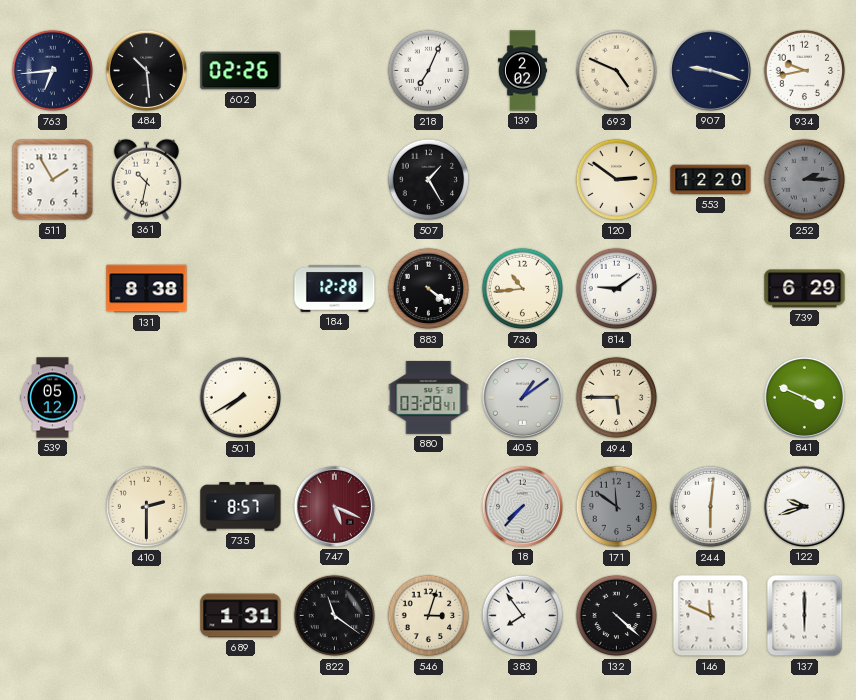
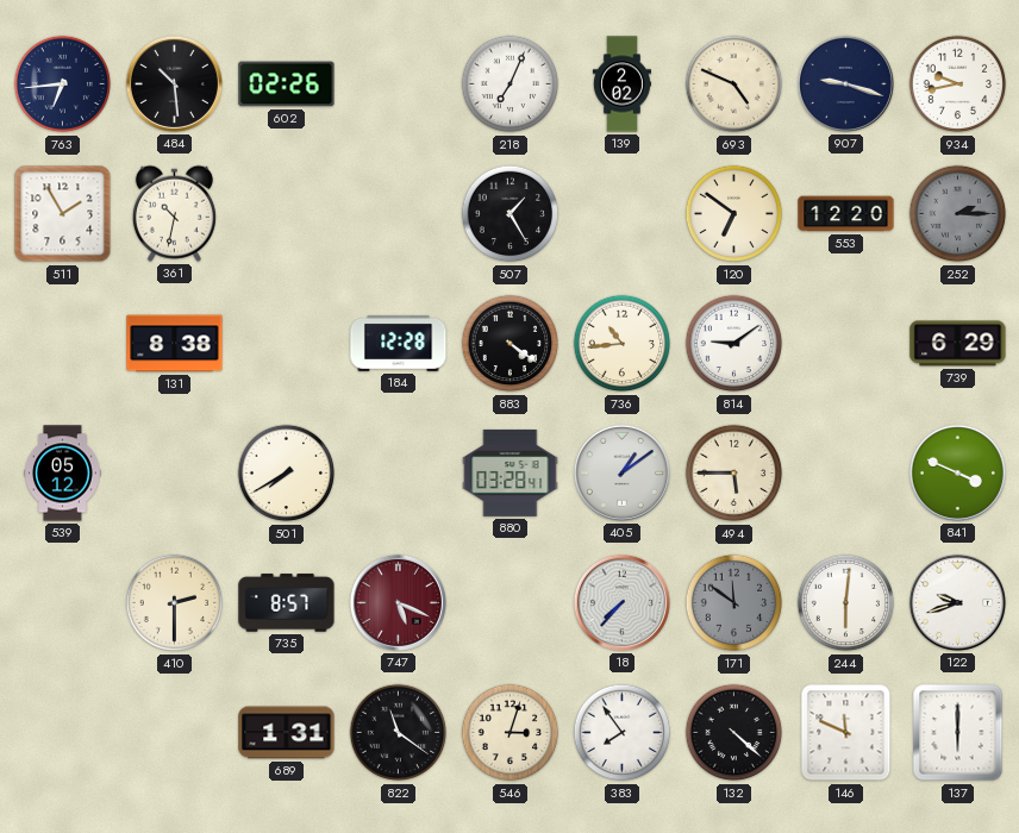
120: 2:51 -> 6:51 (734, 214)
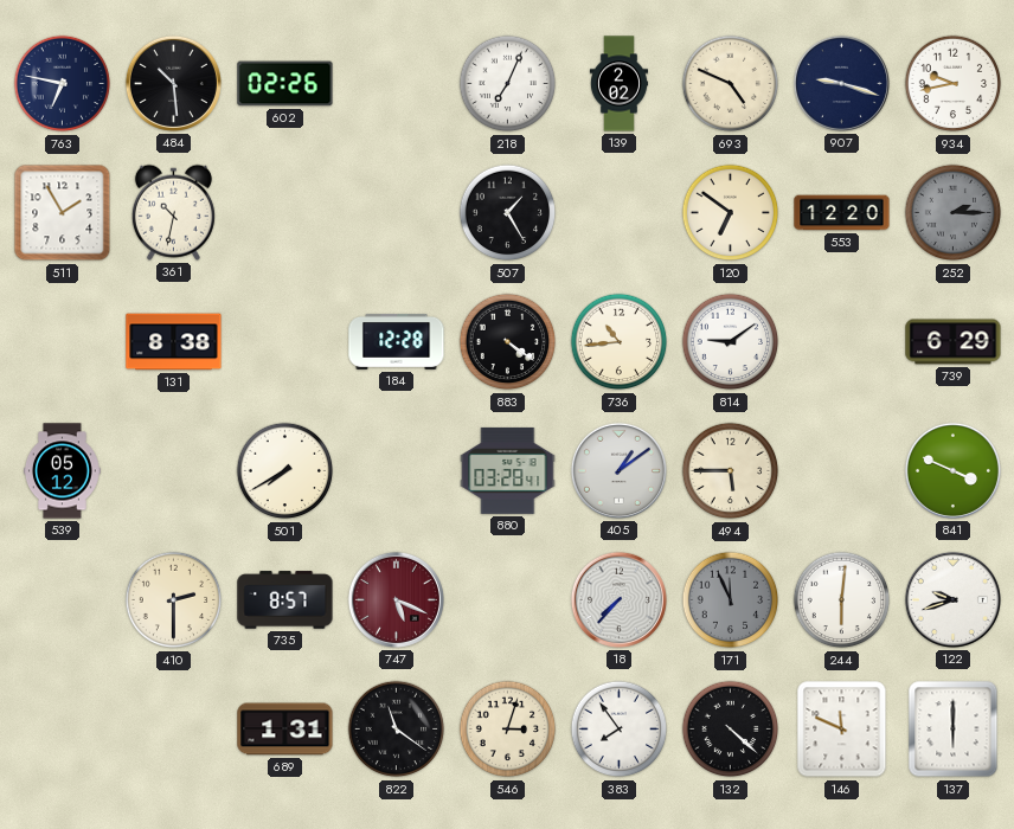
763: 6:44 -> 6:47 (63, 84)
171: 11:51 -> 11:56 (731, 600)
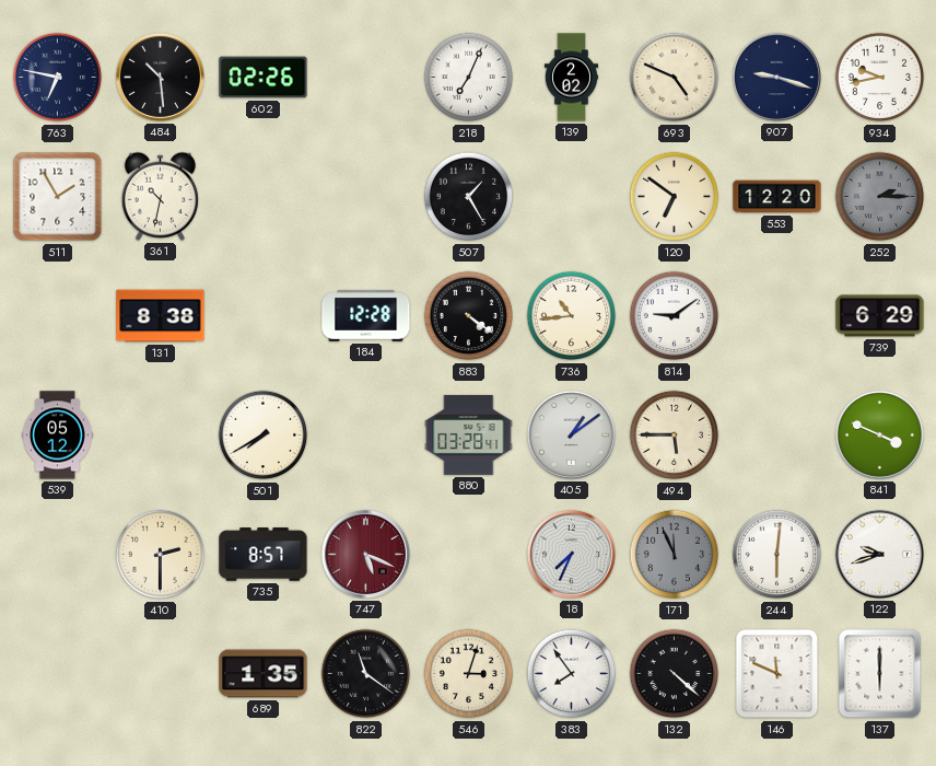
18: 7:37 -> 7:34 (571, 554)
689: 1:31 -> 1:35 (264, 674)
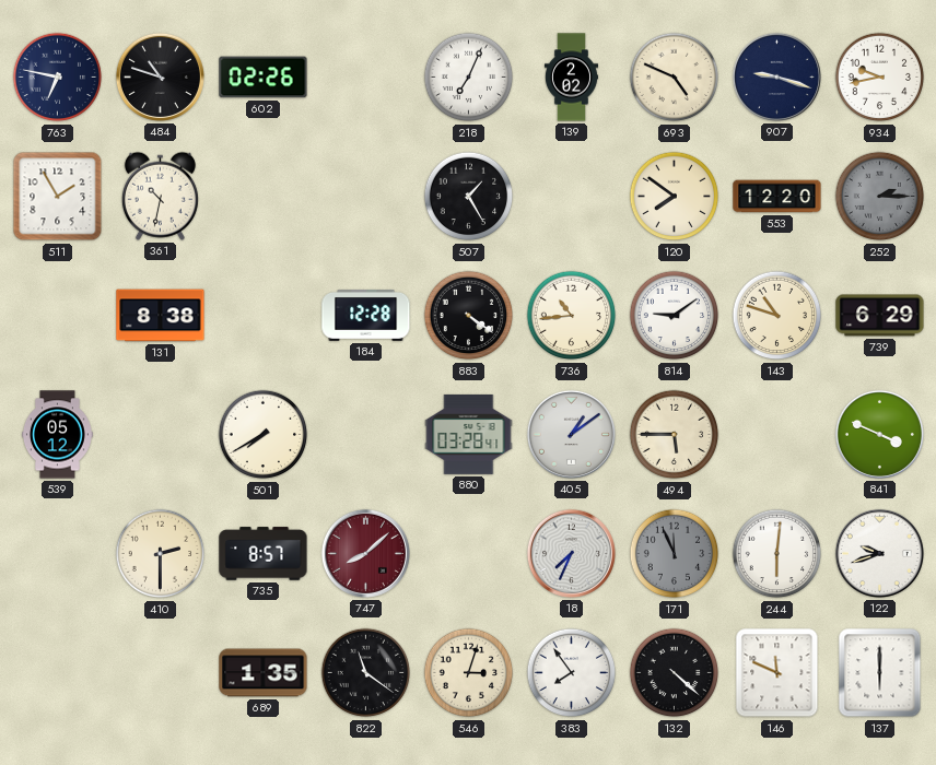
484: 10:29 -> 10:48 (160, 76)
120: 6:51 -> 7:51 (675, 197)
143: none -> 10:48 (777, 316)
747: 5:19 -> 8:08 (365, 553)
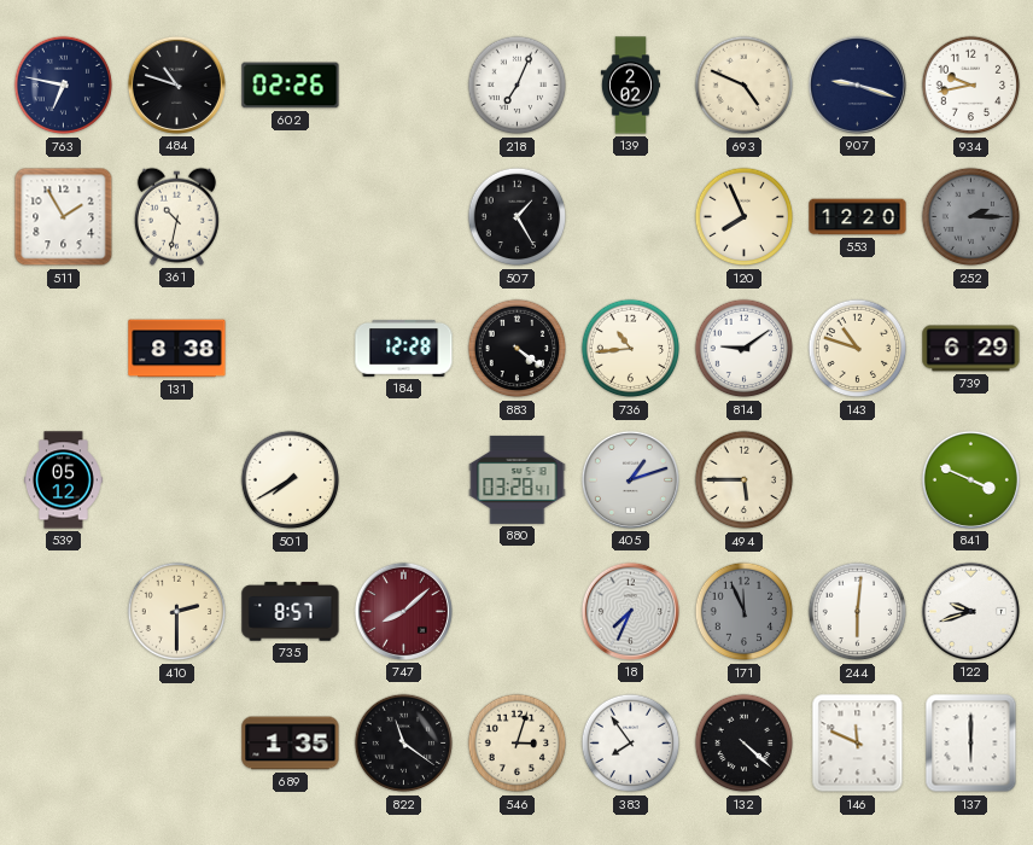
120: 7:51 -> 7:56 (745, 217)
405: 1:09 -> 1:12 (630, 479)
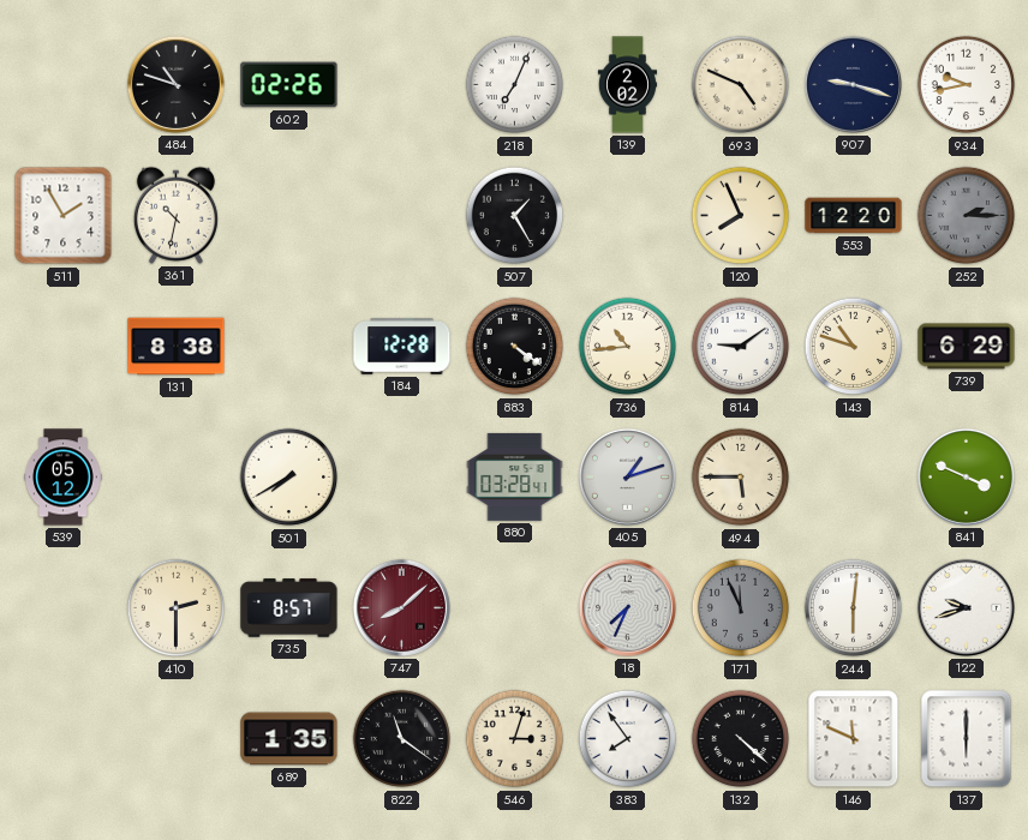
763: 6:47 -> none (64, 86)
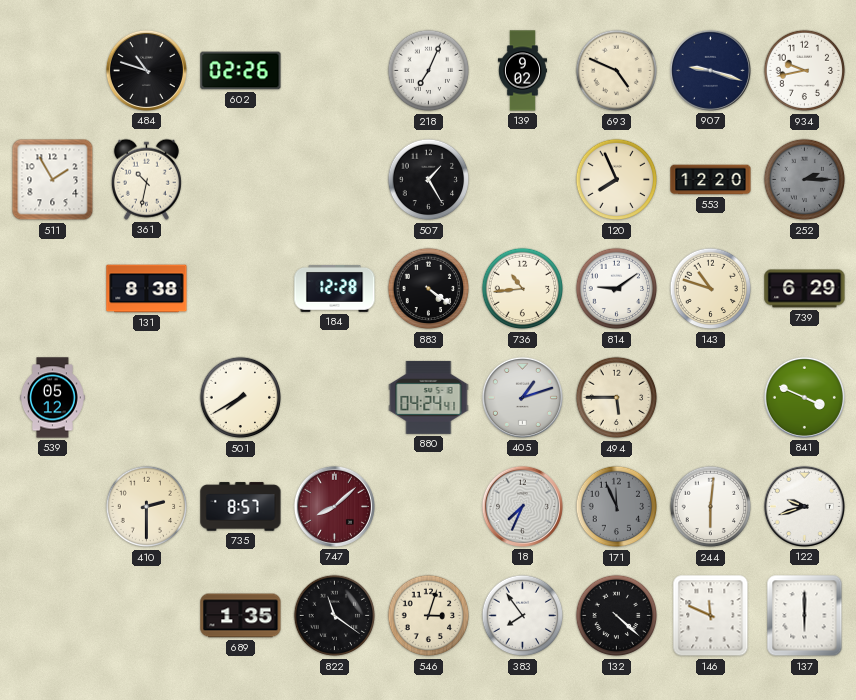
139: 2:02 -> 9:02 (522, 71)
880: 03:28 -> 04:24 (429, 397)
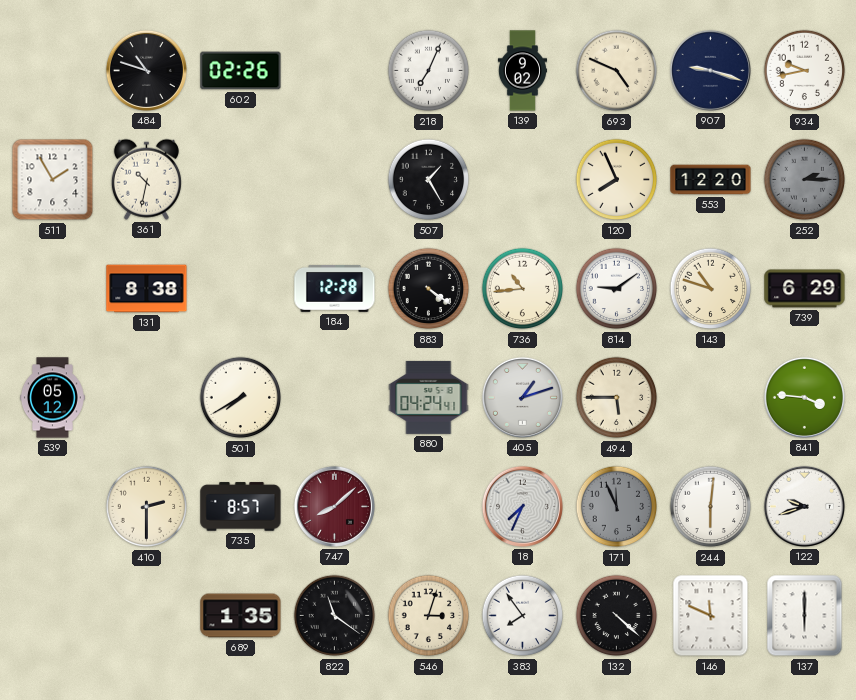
841: 3:49 -> 3:46 (804, 397)
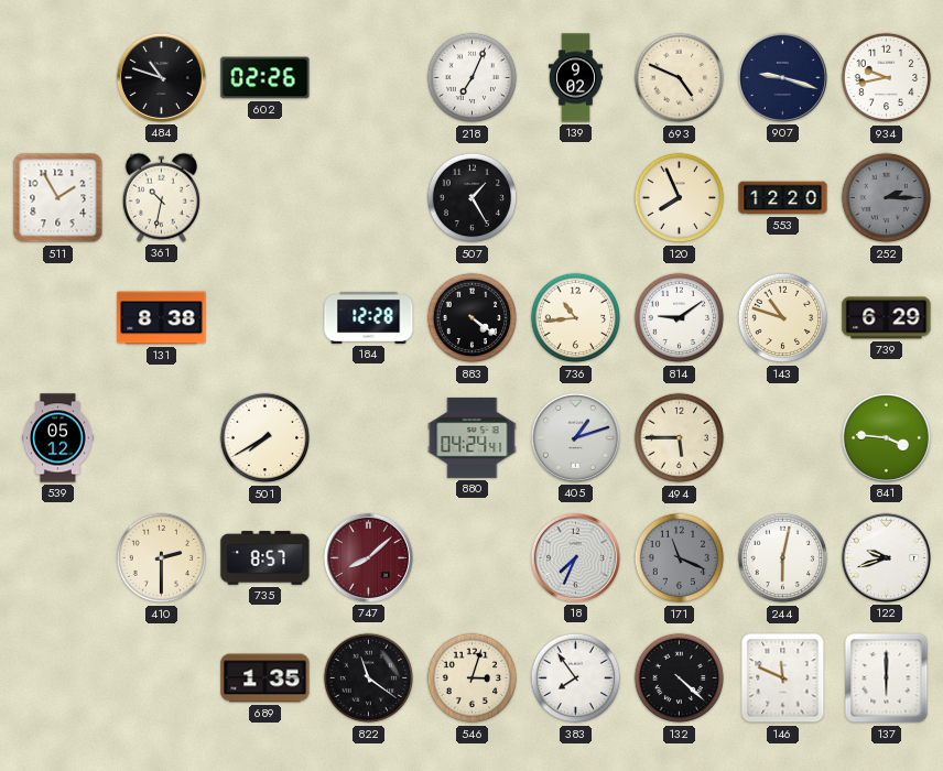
171: 11:56 -> 11:19 (680, 558)
244: 6:01 -> 6:02 (783, 558)
